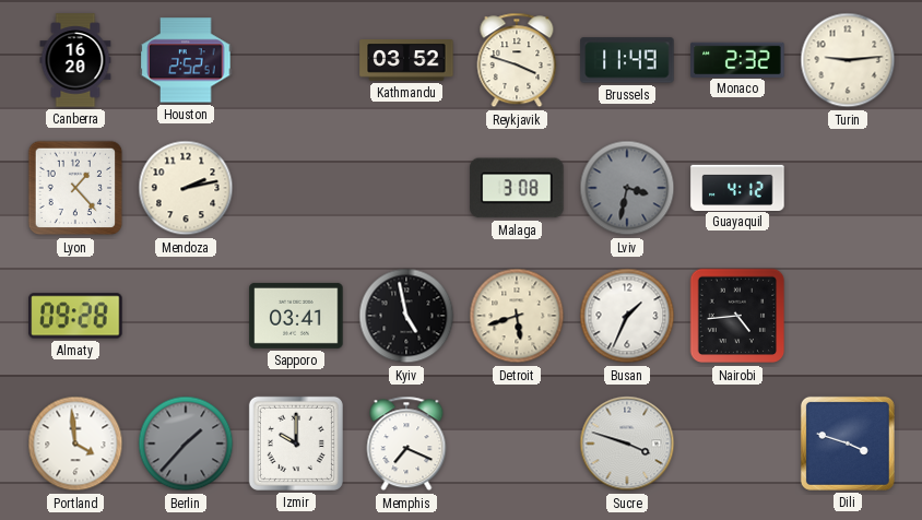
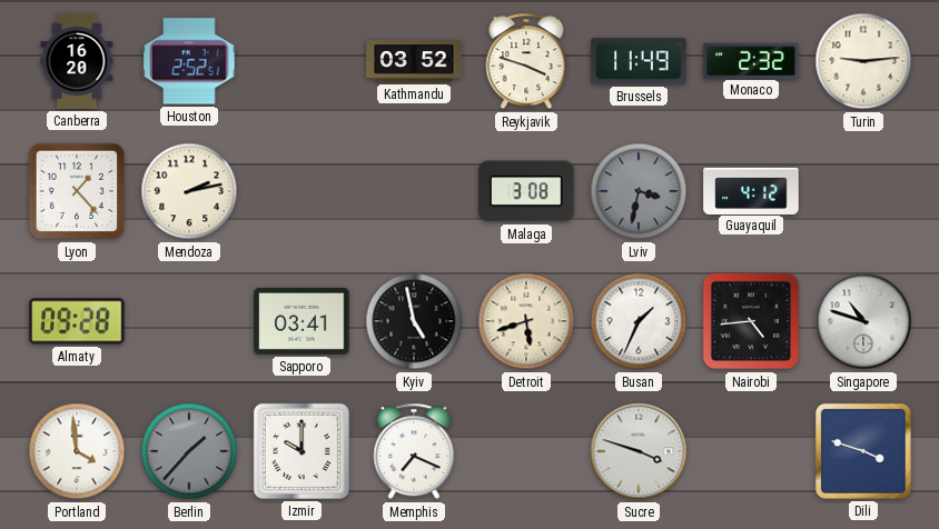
Singapore: none -> 10:48 (863, 321)
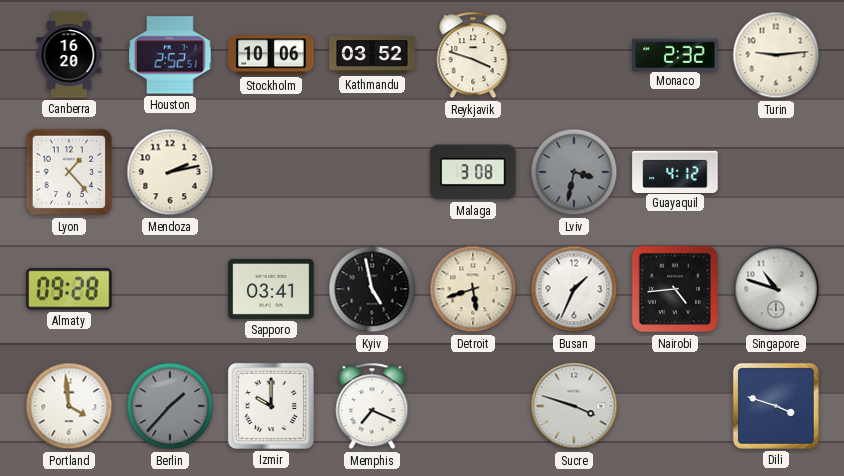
Stockholm: none -> 10:06 (271, 55)
Brussels: 11:49 -> none (639, 61)
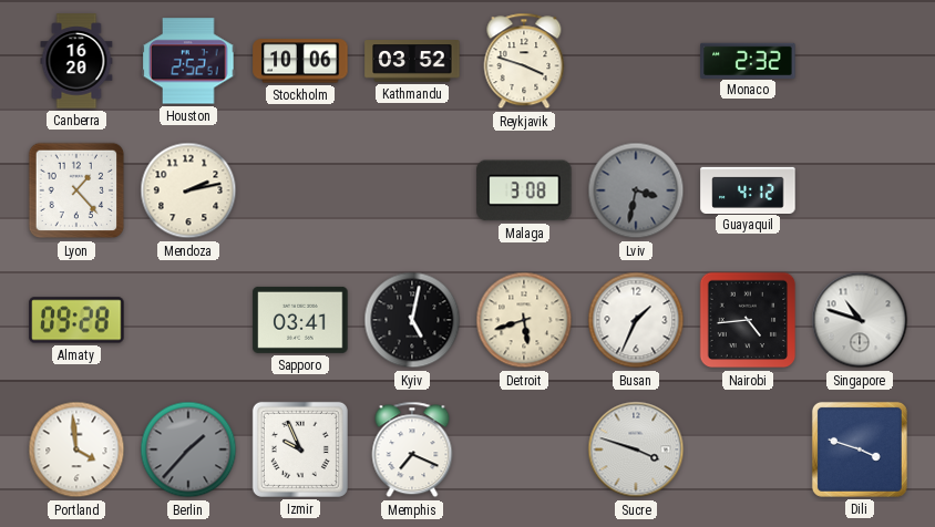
Turin: 9:14 -> none (776, 55)
Kyiv: 4:58 -> 5:02 (412, 320)
Izmir: 10:00 -> 9:56 (300, 449)
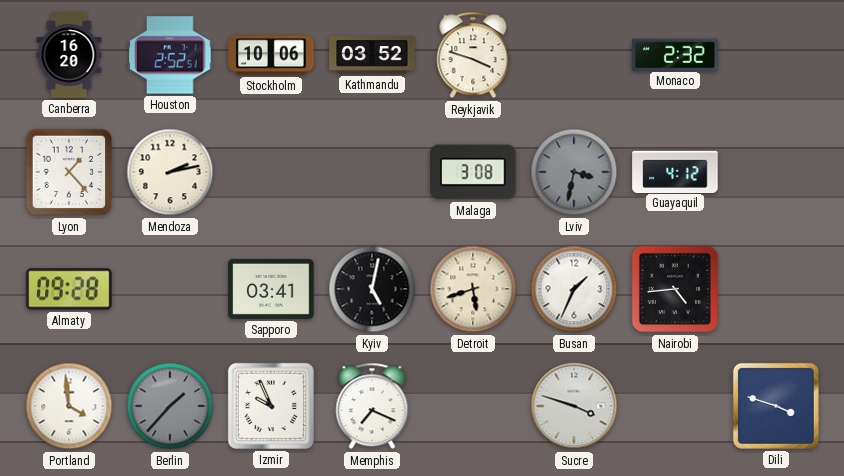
Singapore: 10:48 -> none (860, 320)
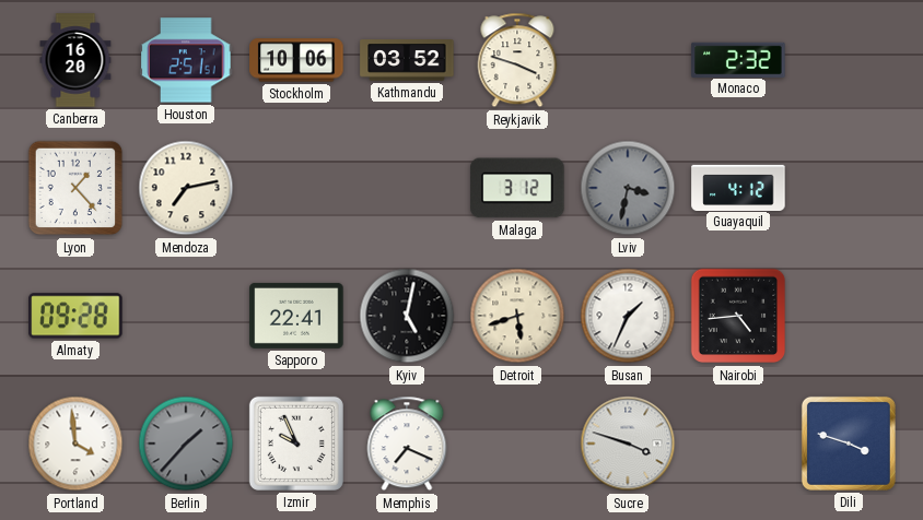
Houston: 2:52 -> 2:51 (186, 60)
Mendoza: 2:13 -> 7:13 (186, 188)
Malaga: 3:08 -> 3:12 (517, 188)
Sapporo: 03:41 -> 22:41 (296, 316)
